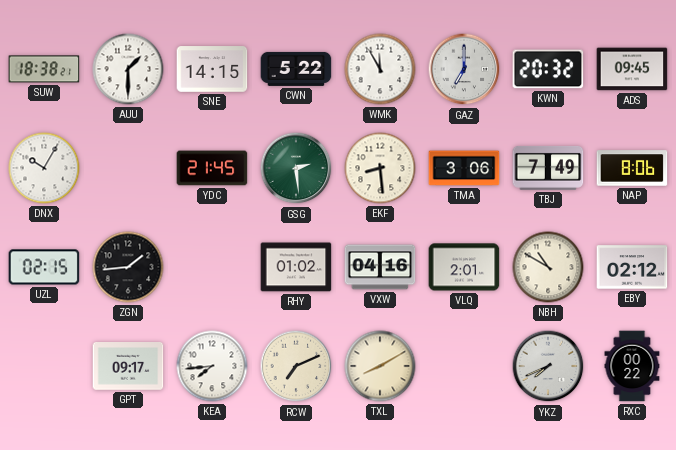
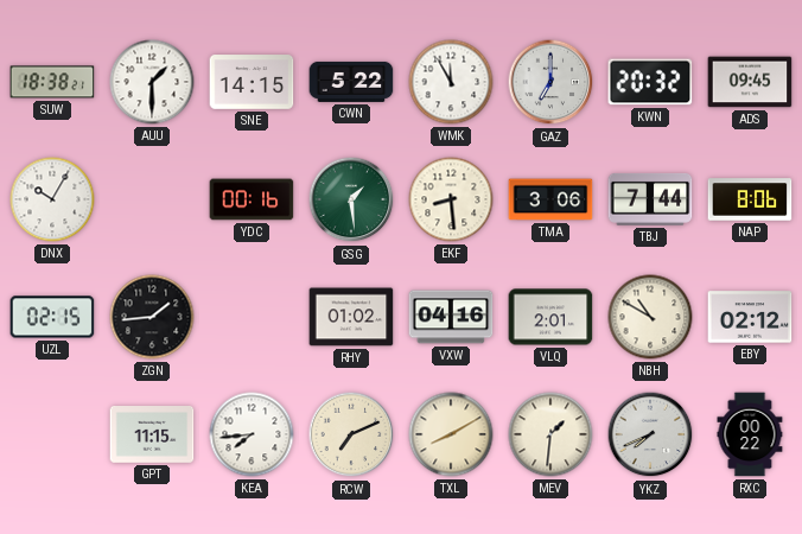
YDC: 21:45 -> 00:16 (252, 199)
GSG: 2:29 -> 1:29 (351, 199)
TBJ: 7:49 -> 7:44 (650, 199)
GPT: 09:17 -> 11:15 (152, 436)
MEV: none -> 1:31 (550, 434)
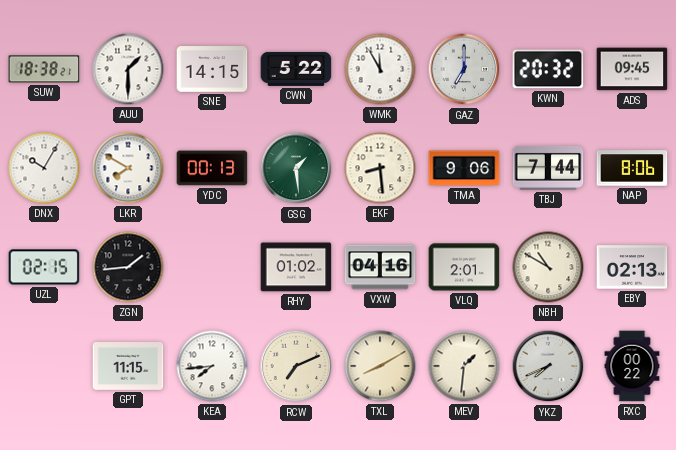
LKR: none -> 7:50 (128, 168)
YDC: 00:16 -> 00:13 (212, 168)
TMA: 3:06 -> 9:06 (464, 168)
EBY: 02:12 -> 02:13 (632, 267)
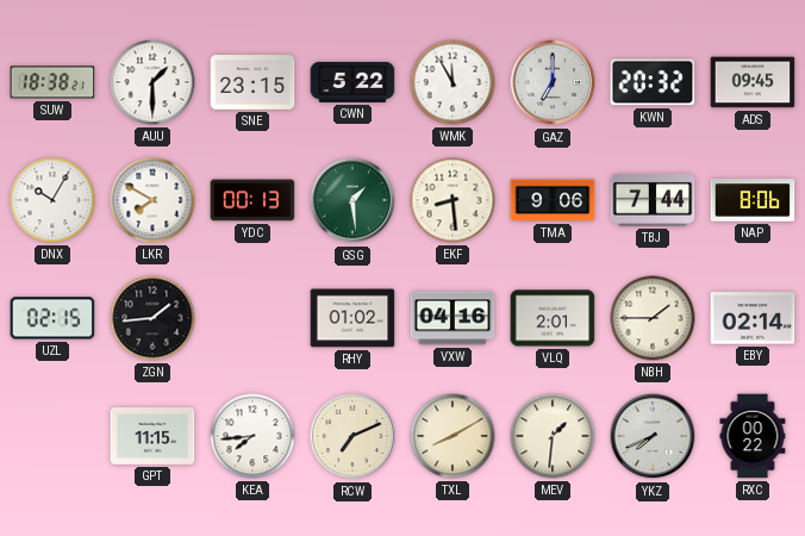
SNE: 14:15 -> 23:15 (252, 82)
NBH: 10:50 -> 1:45 (653, 318)
EBY: 02:13 -> 02:14 (753, 318)
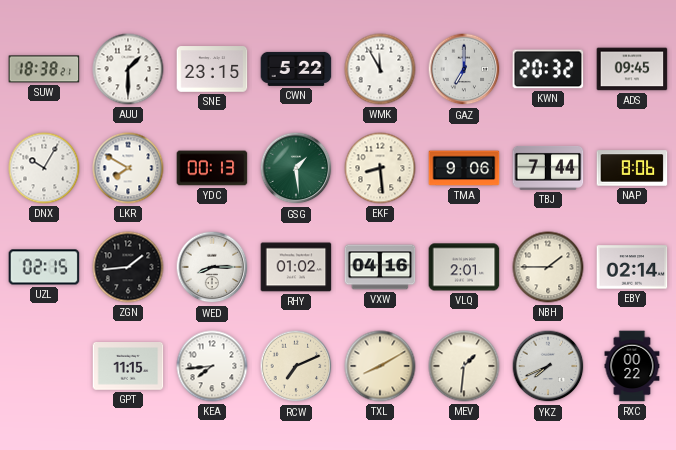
WED: none -> 8:15 (212, 267)
